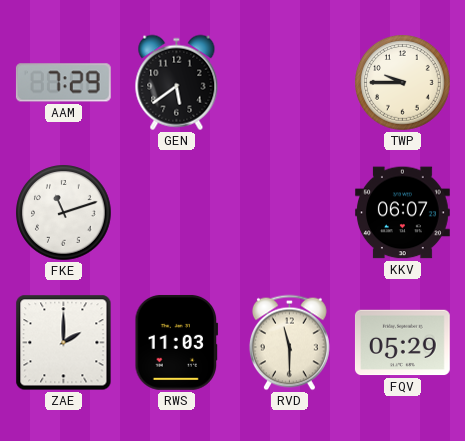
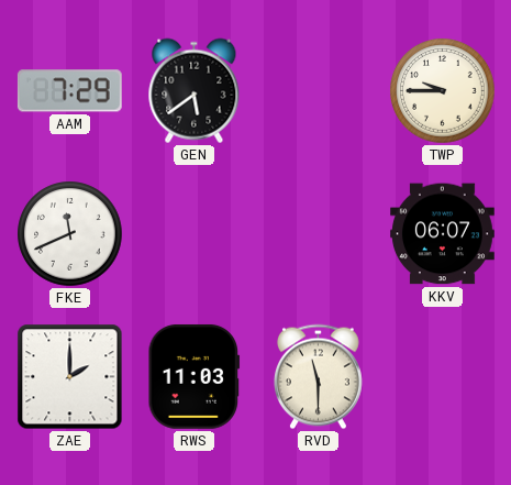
FKE: 11:12 -> 11:41 (70, 234)
FQV: 05:29 -> none (402, 343)
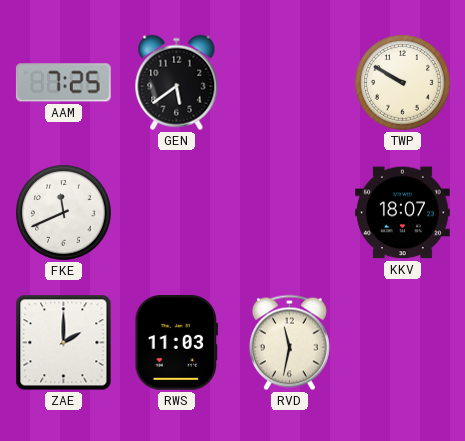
AAM: 7:29 -> 7:25 (63, 83)
TWP: 9:45 -> 9:50 (403, 83)
KKV: 06:07 -> 18:07 (403, 213)
RVD: 11:30 -> 11:32 (289, 343)
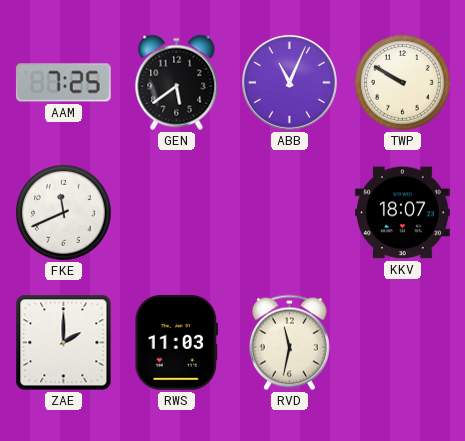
ABB: none -> 11:04 (289, 82)
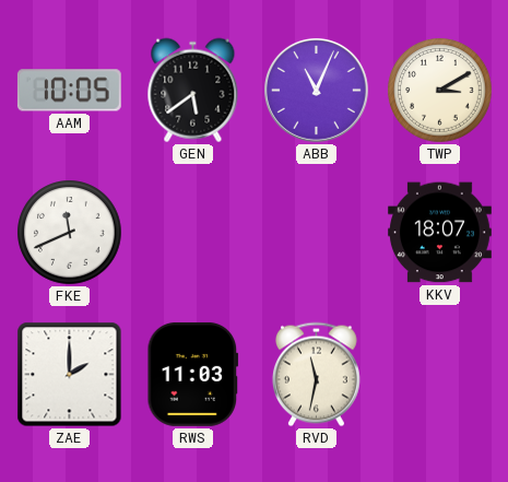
AAM: 7:25 -> 10:05 (69, 91)
TWP: 9:50 -> 3:10 (440, 91)
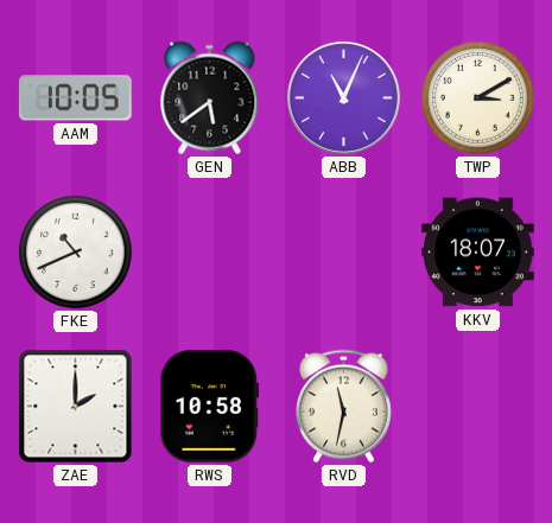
FKE: 11:41 -> 10:41 (76, 253)
RWS: 11:03 -> 10:58 (210, 406)
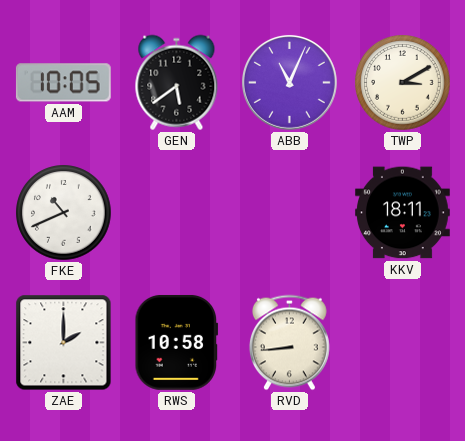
KKV: 18:07 -> 18:11 (403, 213)
RVD: 11:32 -> 8:44 (289, 343)
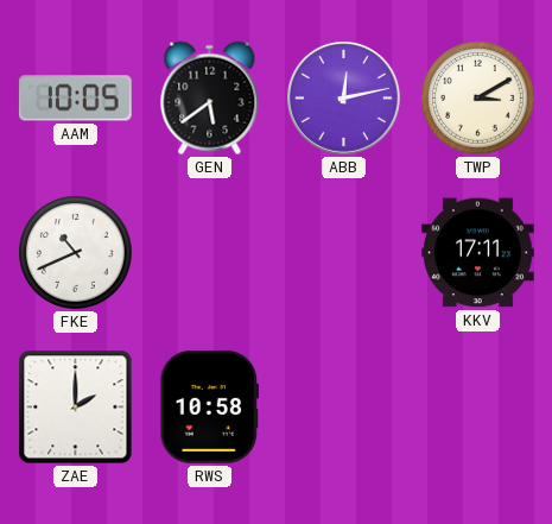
ABB: 11:04 -> 12:13 (343, 97)
KKV: 18:11 -> 17:11 (478, 253)
RVD: 8:44 -> none (289, 343)
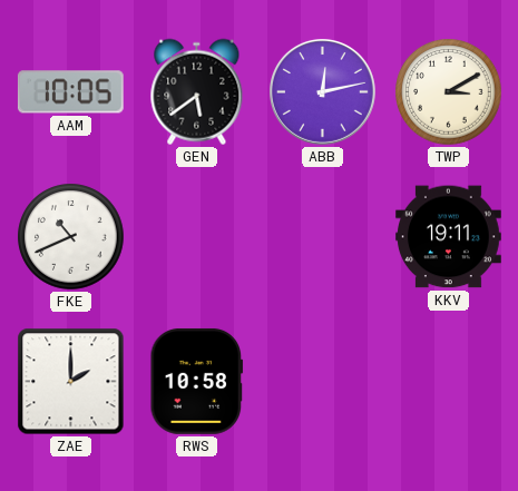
KKV: 17:11 -> 19:11 (449, 237)
